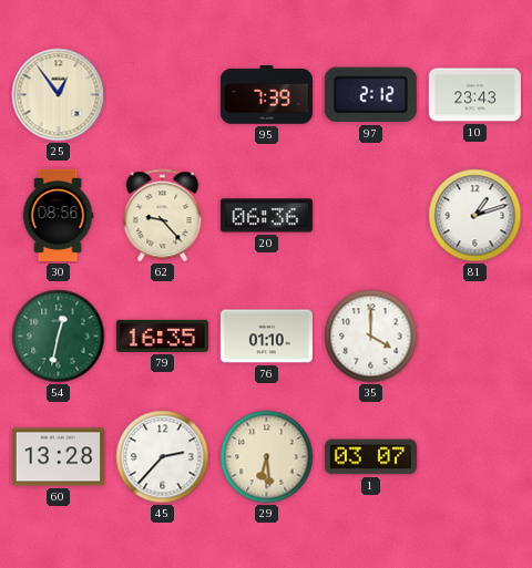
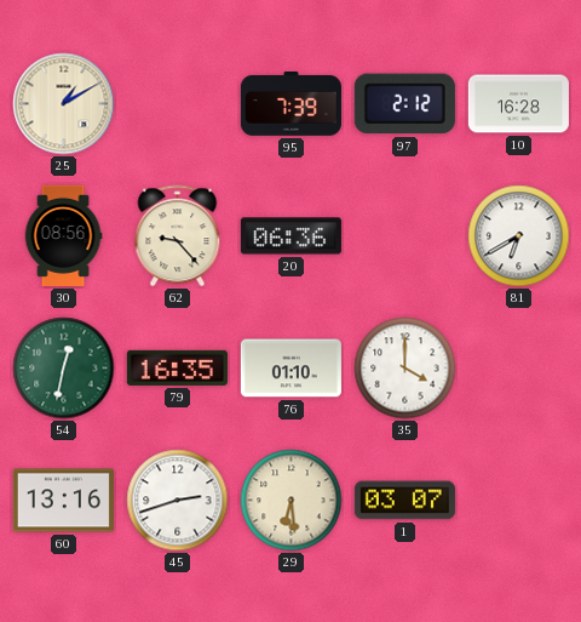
25: 12:54 -> 1:10 (64, 104)
10: 23:43 -> 16:28 (518, 104)
81: 1:12 -> 6:40 (519, 236)
60: 13:28 -> 13:16 (63, 501)
45: 2:37 -> 2:42 (178, 501)
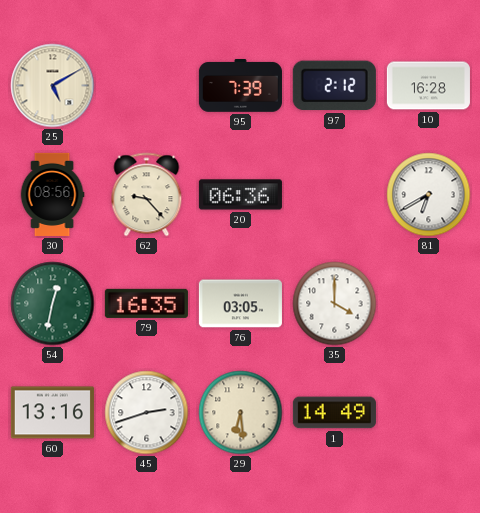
25: 1:10 -> 5:10 (53, 86)
76: 01:10 -> 03:05 (240, 304)
1: 03:07 -> 14:49 (334, 413)
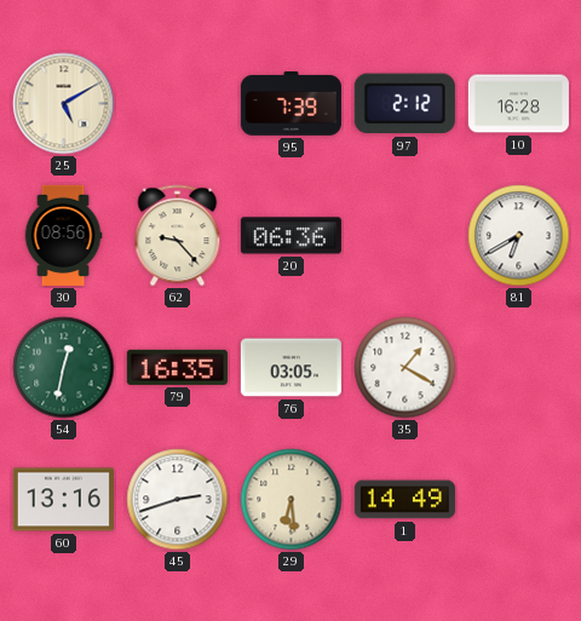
35: 4:00 -> 1:20 (405, 368)
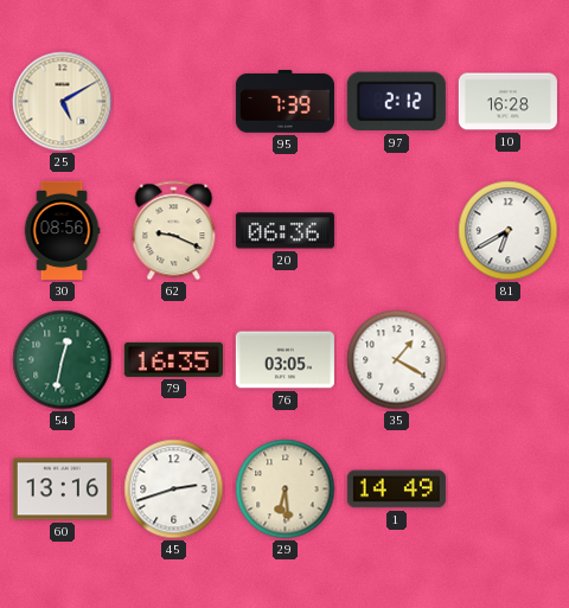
62: 9:23 -> 9:19 (174, 231)
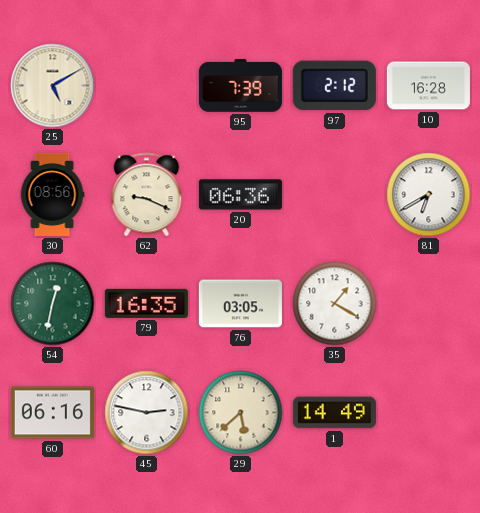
60: 13:16 -> 06:16 (52, 413)
45: 2:42 -> 2:47 (147, 413)
29: 6:29 -> 5:38 (241, 413)
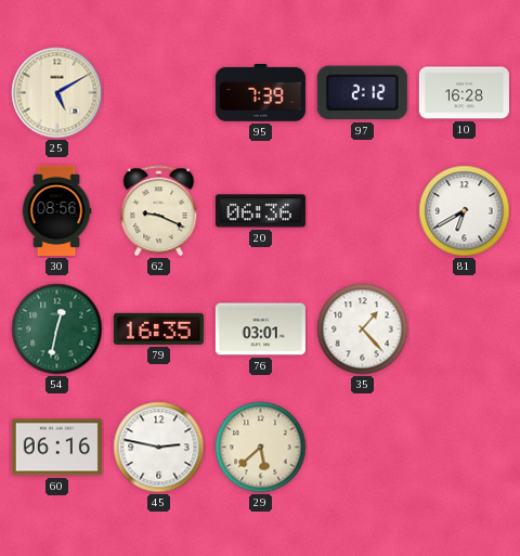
76: 03:05 -> 03:01 (260, 329)
35: 1:20 -> 1:23 (363, 329)
1: 14:49 -> none (334, 413)
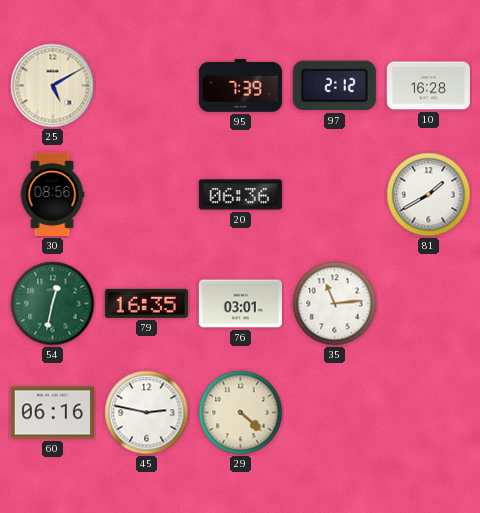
62: 9:19 -> none (159, 211)
81: 6:40 -> 1:40 (429, 195)
35: 1:23 -> 11:14 (335, 304)
29: 5:38 -> 4:22 (241, 413)
